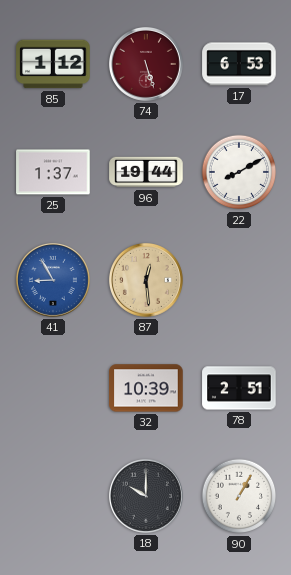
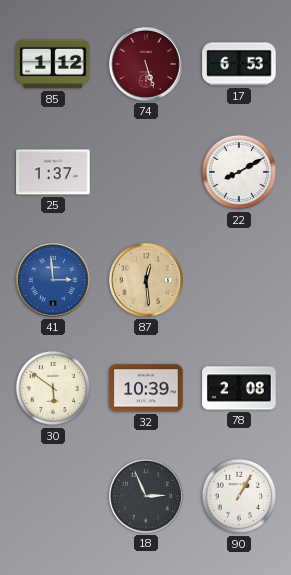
96: 19:44 -> none (146, 172)
41: 8:55 -> 2:59 (53, 280)
30: none -> 5:51 (53, 388)
78: 2:51 -> 2:08 (239, 388)
18: 10:00 -> 2:56 (146, 496)
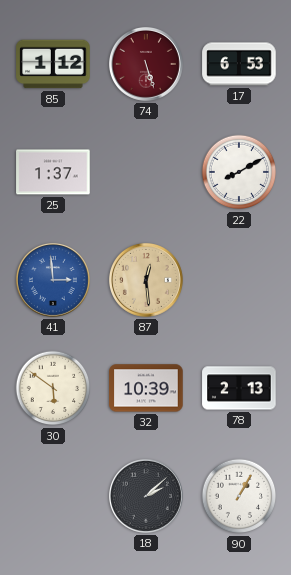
78: 2:08 -> 2:13 (239, 388)
18: 2:56 -> 2:08 (146, 496)
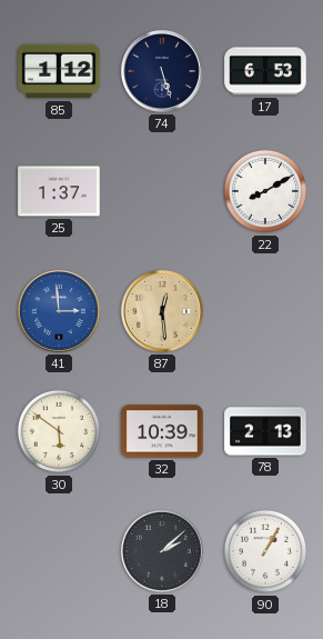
74 dial: burgundy -> navy (162, 71)
